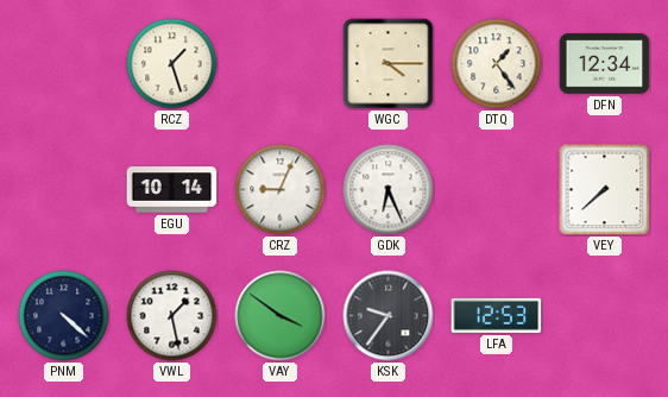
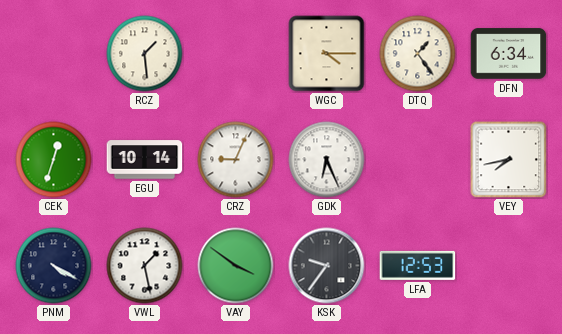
RCZ: 1:27 -> 1:29 (145, 54)
DFN: 12:34 -> 6:34 (509, 54)
CEK: none -> 12:33 (54, 160)
VEY: 7:38 -> 7:43 (509, 160)
PNM: 4:22 -> 4:20 (54, 266)
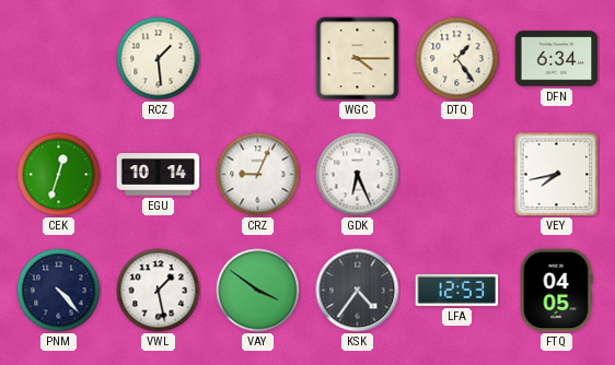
PNM: 4:20 -> 4:23 (59, 291)
KSK: 9:36 -> 4:36 (358, 291)
FTQ: none -> 04:05 (556, 291)
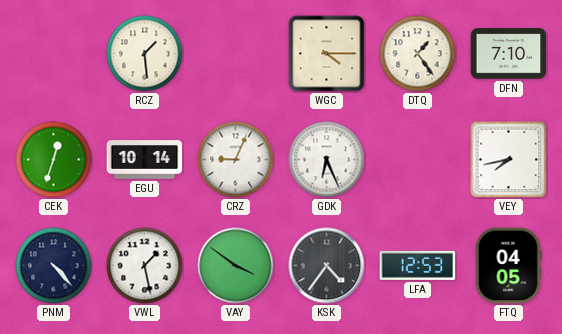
DFN: 6:34 -> 7:10 (509, 54)
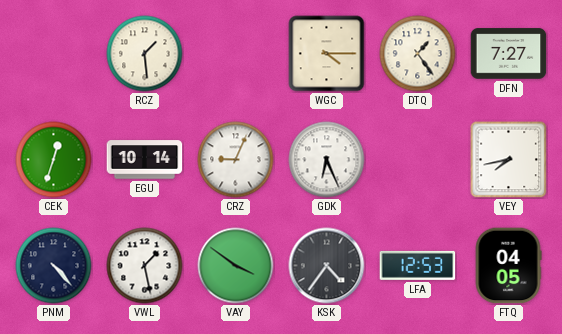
DFN: 7:10 -> 7:27 (509, 54)
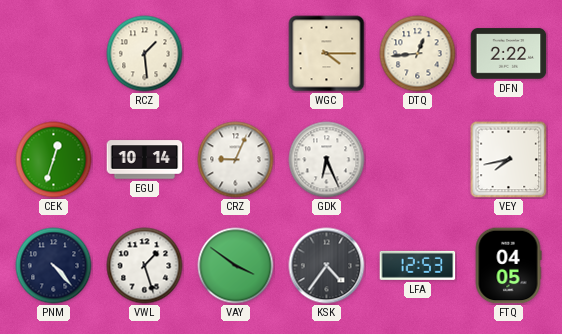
DTQ: 1:24 -> 12:44 (418, 54)
DFN: 7:27 -> 2:22 (509, 54)
VWL: 1:28 -> 1:27 (145, 266)
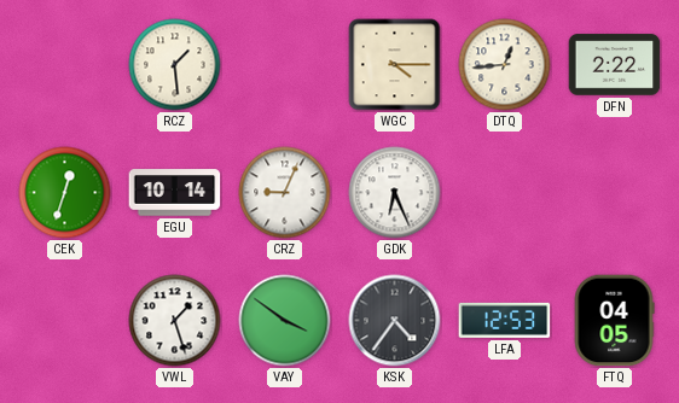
VEY: 7:43 -> none (509, 160)
PNM: 4:23 -> none (54, 266)
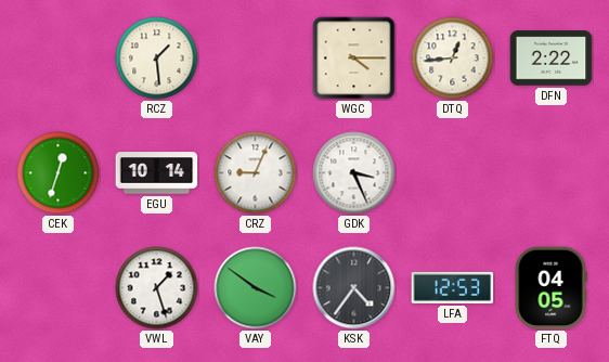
GDK: 6:26 -> 3:26 (354, 173)
